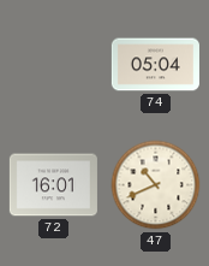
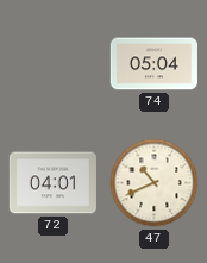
72: 16:01 -> 04:01 (52, 183)
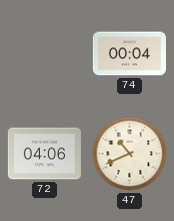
74: 05:04 -> 00:04 (129, 54)
72: 04:01 -> 04:06 (44, 154)
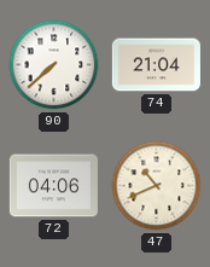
90: none -> 7:38 (54, 65)
74: 00:04 -> 21:04 (156, 65)
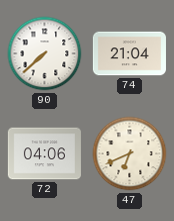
47: 10:41 -> 6:41 (130, 154)
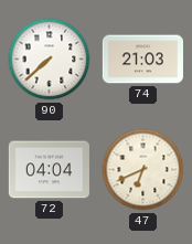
74: 21:04 -> 21:03 (142, 60)
72: 04:06 -> 04:04 (49, 170)
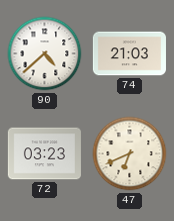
90: 7:38 -> 4:38 (45, 54)
72: 04:04 -> 03:23 (44, 154)
